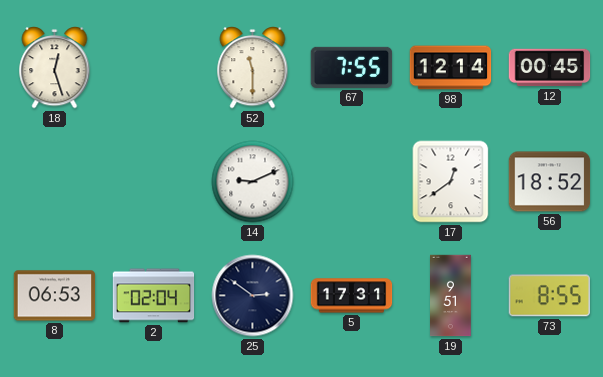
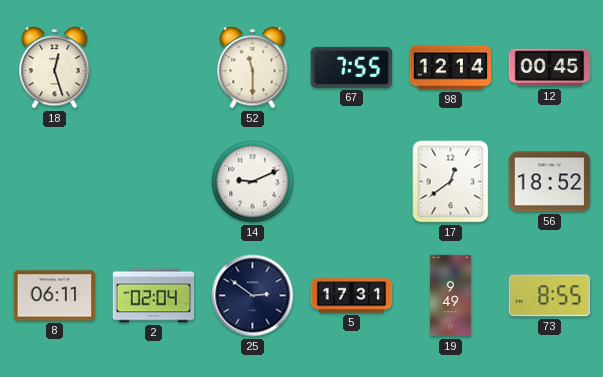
8: 06:53 -> 06:11 (55, 296)
19: 9:51 -> 9:49 (451, 296)
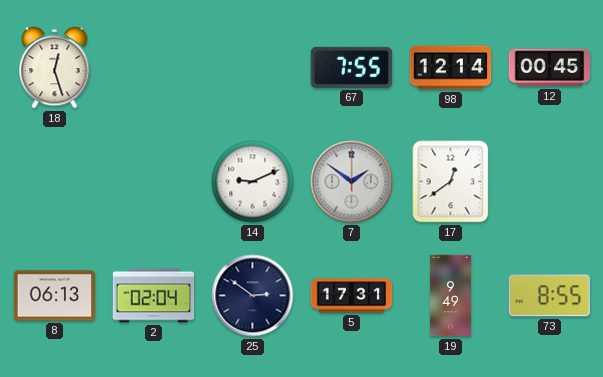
52: 11:30 -> none (253, 68)
7: none -> 1:51 (352, 182)
56: 18:52 -> none (550, 182)
8: 06:11 -> 06:13 (55, 296)
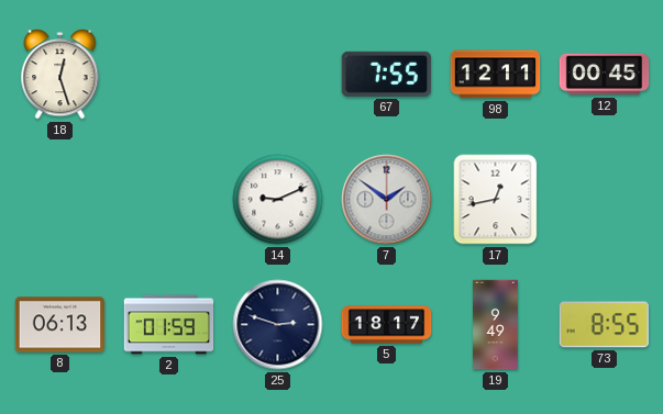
98: 12:14 -> 12:11 (496, 75)
17: 12:39 -> 12:43 (496, 200)
2: 02:04 -> 01:59 (169, 325)
25: 2:51 -> 2:48 (278, 325)
5: 17:31 -> 18:17 (387, 325)
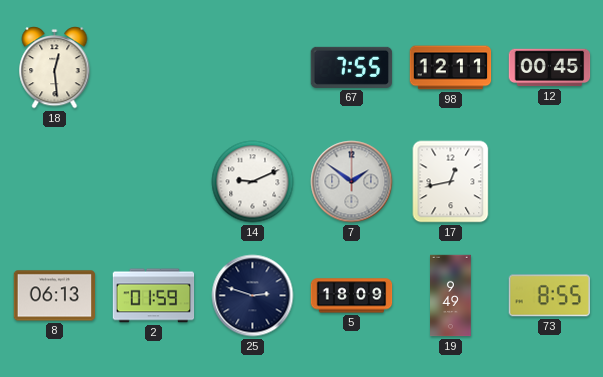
18: 12:27 -> 12:29 (55, 68)
5: 18:17 -> 18:09 (352, 296)
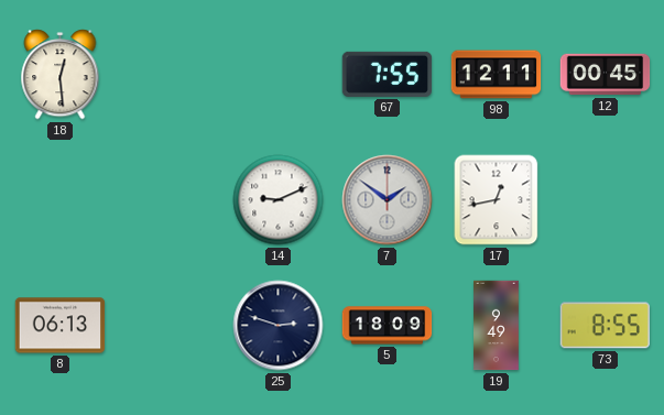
2: 01:59 -> none (154, 296)
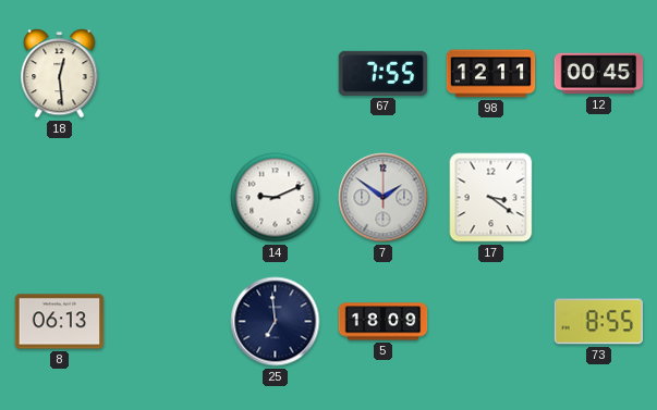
17: 12:43 -> 3:21 (491, 198)
25: 2:48 -> 6:59 (276, 322)
19: 9:49 -> none (497, 326)
